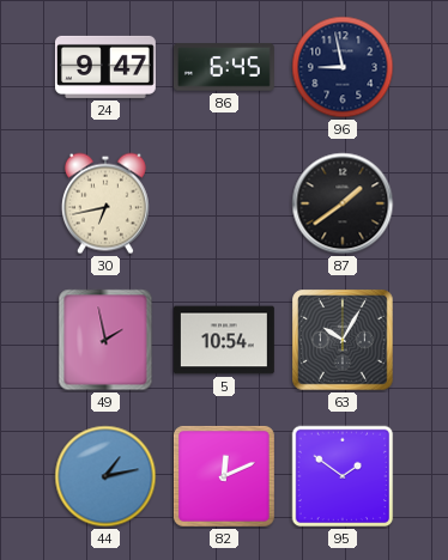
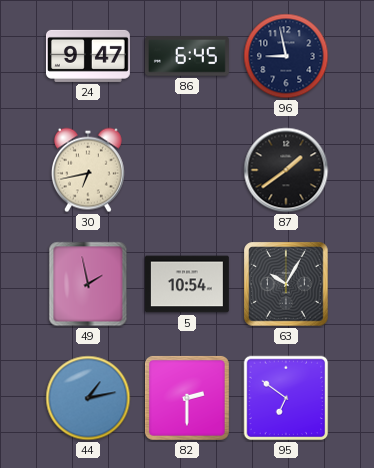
82: 12:11 -> 2:30 (187, 398)
95: 1:51 -> 6:51 (286, 398)
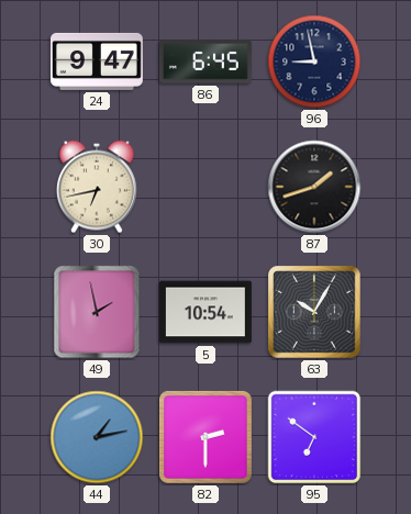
87: 1:39 -> 1:42 (314, 187)
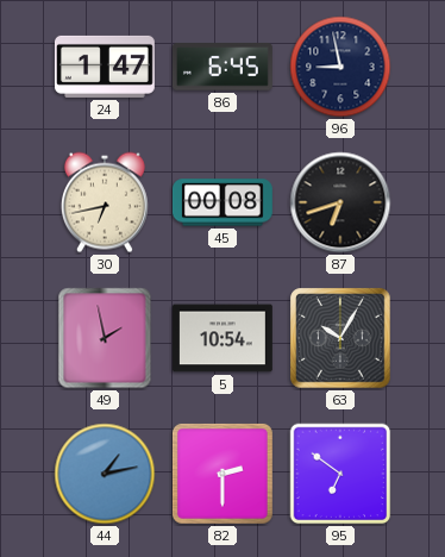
24: 9:47 -> 1:47 (105, 67)
45: none -> 00:08 (223, 202)
87: 1:42 -> 6:42 (340, 202)
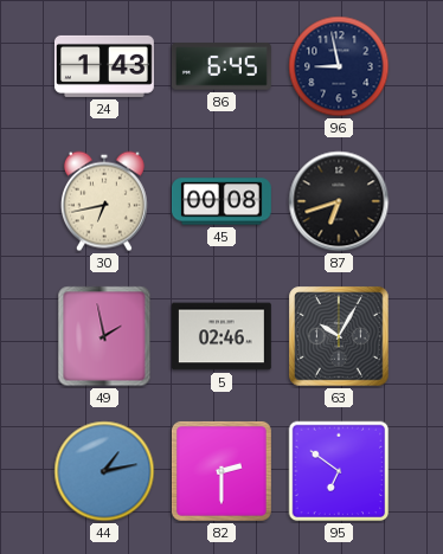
24: 1:47 -> 1:43 (104, 66)
5: 10:54 -> 02:46 (221, 336)
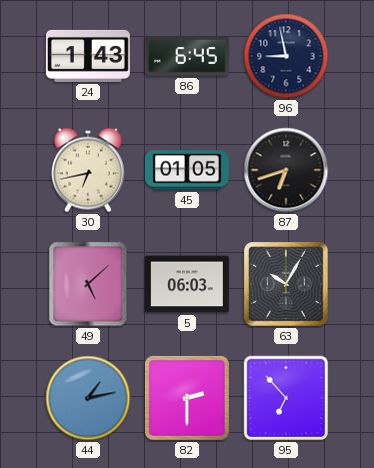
45: 00:08 -> 01:05 (187, 170)
49: 1:58 -> 5:08 (88, 284)
5: 02:46 -> 06:03 (187, 284)
95: 6:51 -> 6:53 (286, 398)
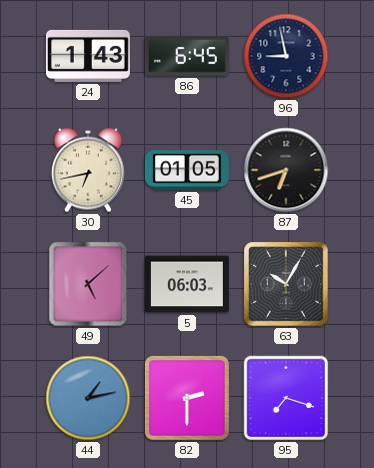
95: 6:53 -> 7:18 (286, 398)
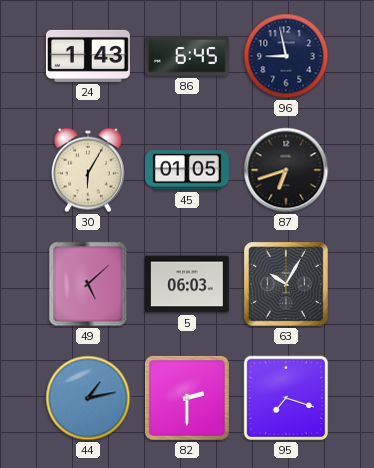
30: 6:43 -> 6:05 (88, 170)
